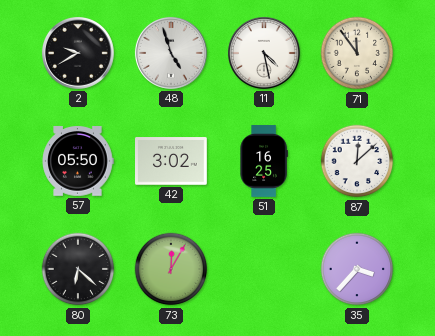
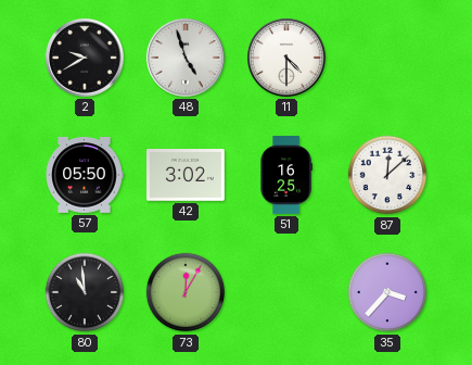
11: 4:28 -> 4:30 (286, 58)
71: 11:54 -> none (357, 53)
80: 6:22 -> 10:59 (85, 292)
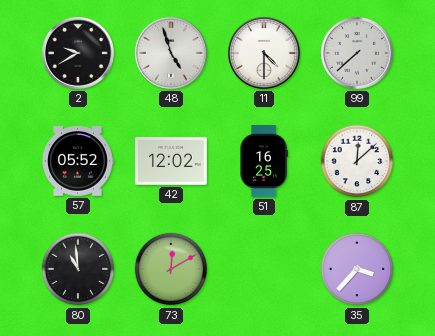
99: none -> 7:38 (357, 53)
57: 05:50 -> 05:52 (78, 161)
42: 3:02 -> 12:02 (172, 161)
73: 12:05 -> 12:10 (171, 269)
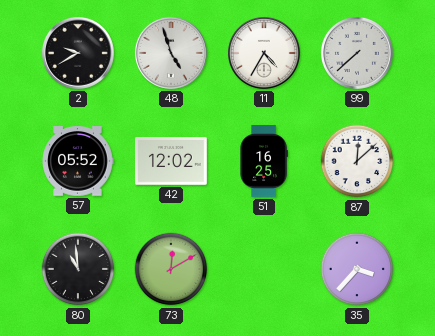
11: 4:30 -> 4:35 (264, 53)
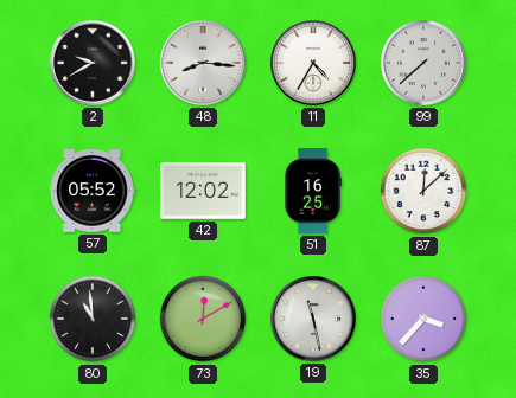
48: 4:57 -> 8:16 (203, 63)
19: none -> 11:28 (313, 319)
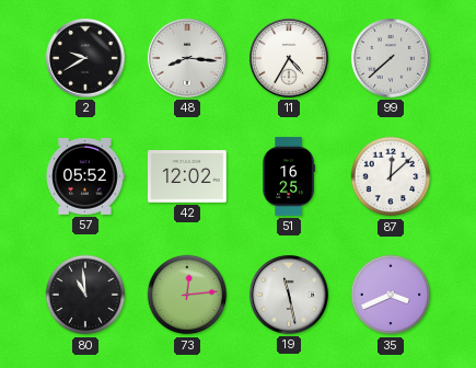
73: 12:10 -> 12:14 (187, 295)
35: 3:37 -> 3:41 (391, 295)
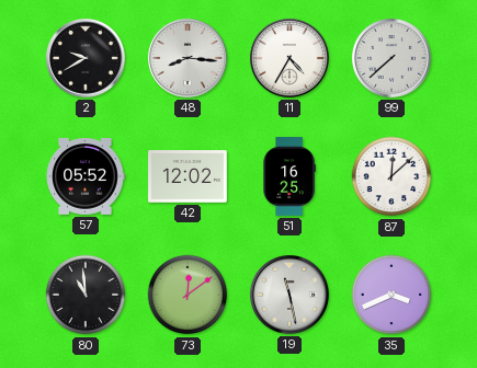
73: 12:14 -> 12:09 (188, 295)
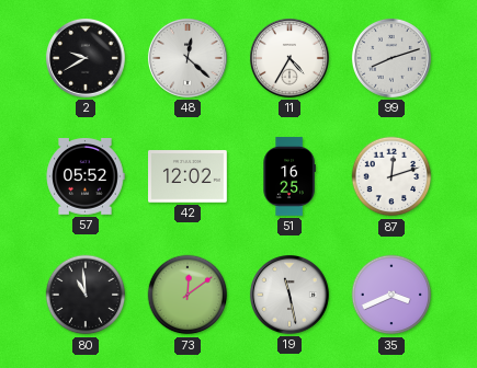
48: 8:16 -> 12:22 (188, 58)
99: 7:38 -> 8:12 (391, 58)
87: 12:08 -> 12:12 (391, 176)
